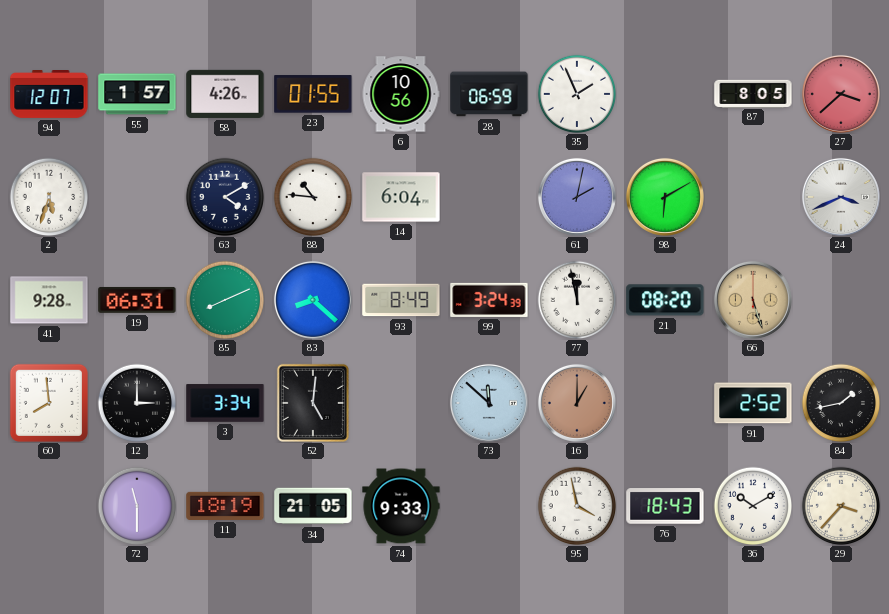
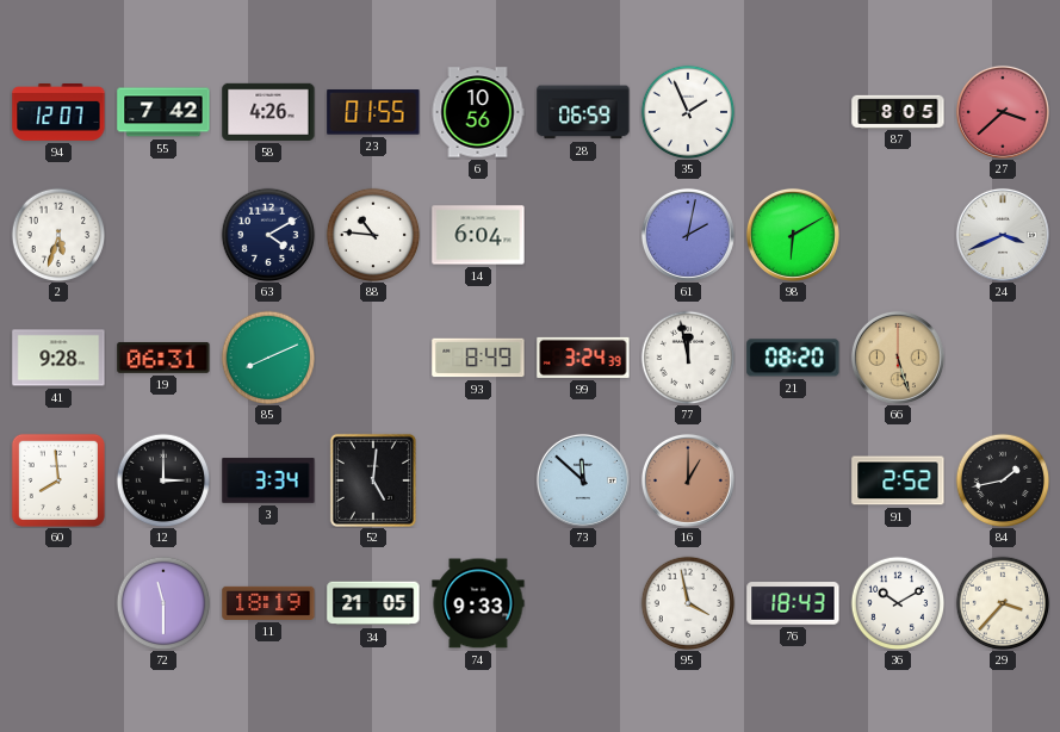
55: 1:57 -> 7:42 (163, 112)
83: 8:22 -> none (313, 300)
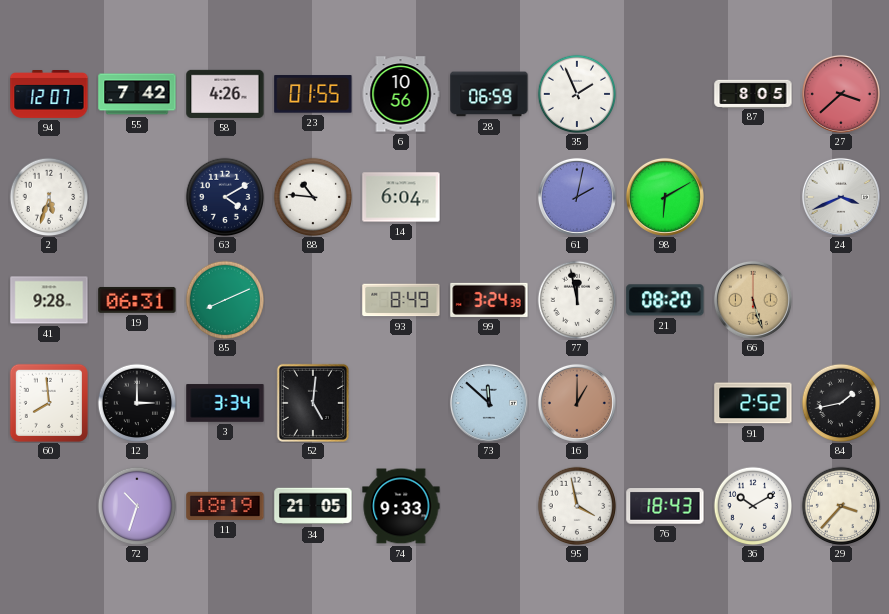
72: 11:30 -> 10:33 (137, 506)
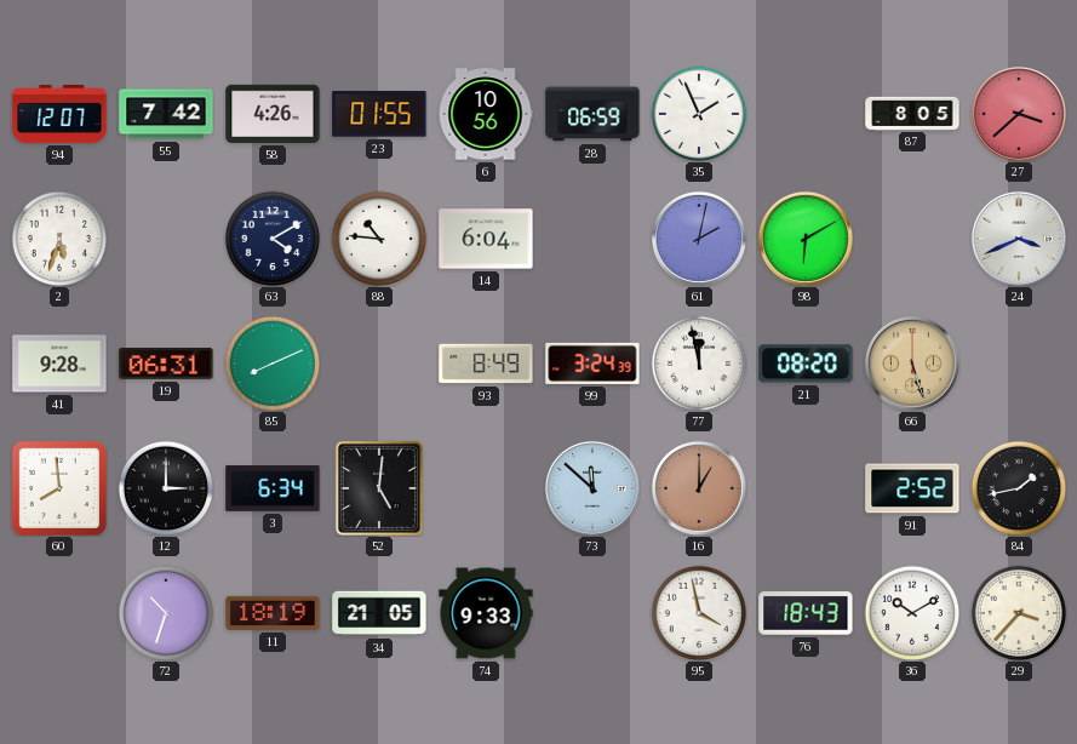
3: 3:34 -> 6:34 (273, 488)
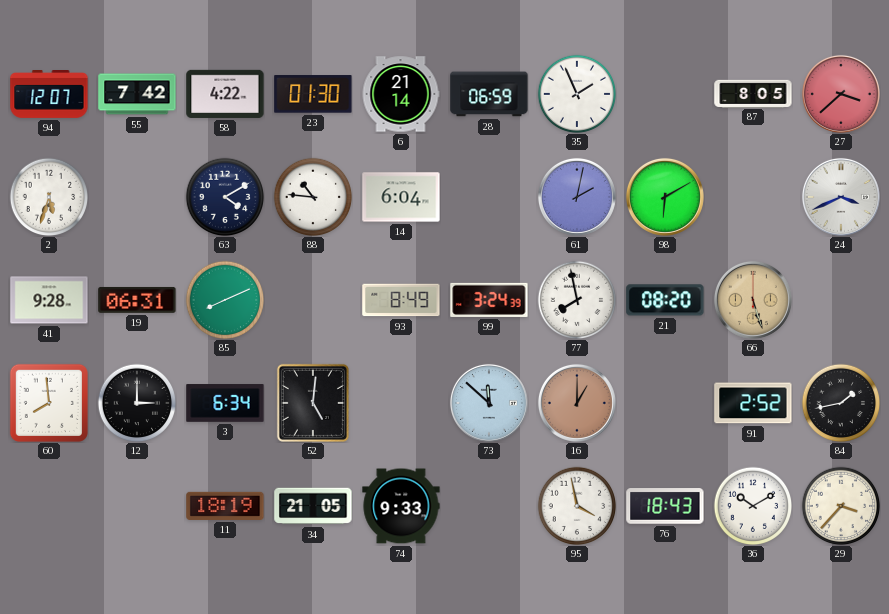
58: 4:26 -> 4:22 (225, 94)
23: 01:55 -> 01:30 (313, 94)
6: 10:56 -> 21:14 (401, 94)
77: 11:58 -> 7:58 (577, 300)
72: 10:33 -> none (166, 613)
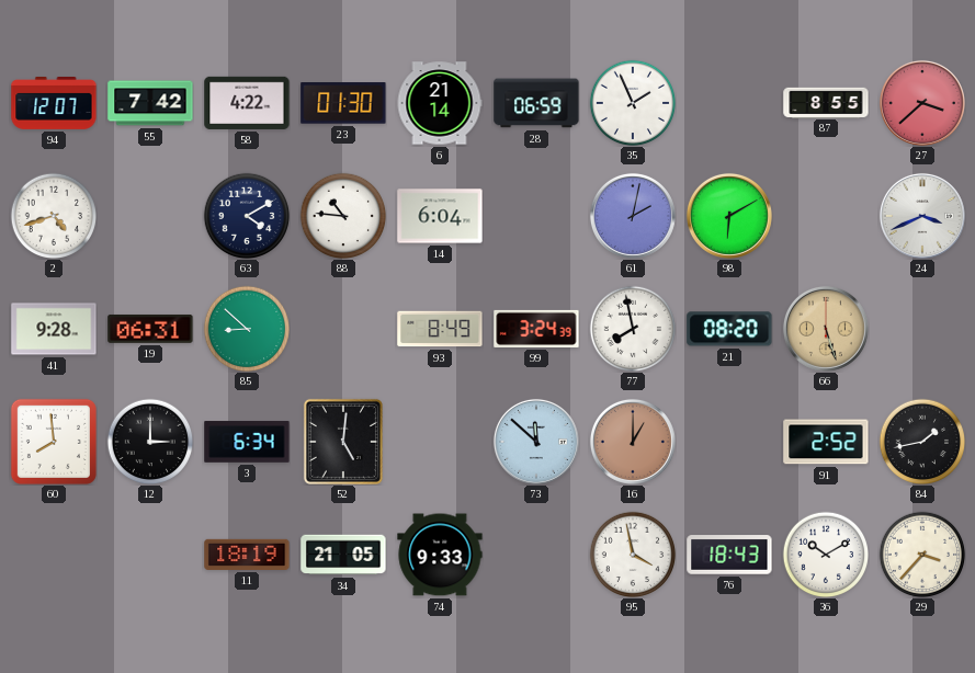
87: 8:05 -> 8:55 (826, 102)
2: 5:33 -> 4:42 (54, 216)
85: 8:11 -> 8:52 (247, 329)
